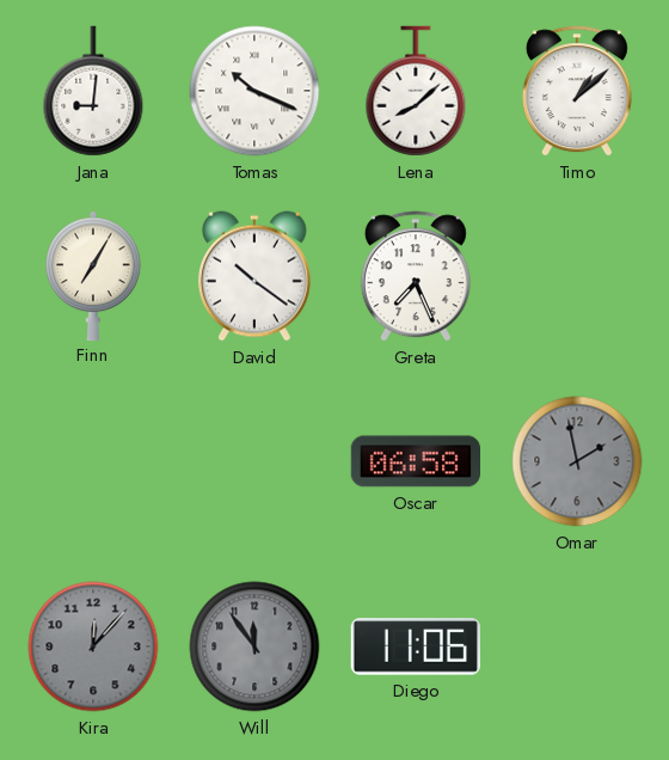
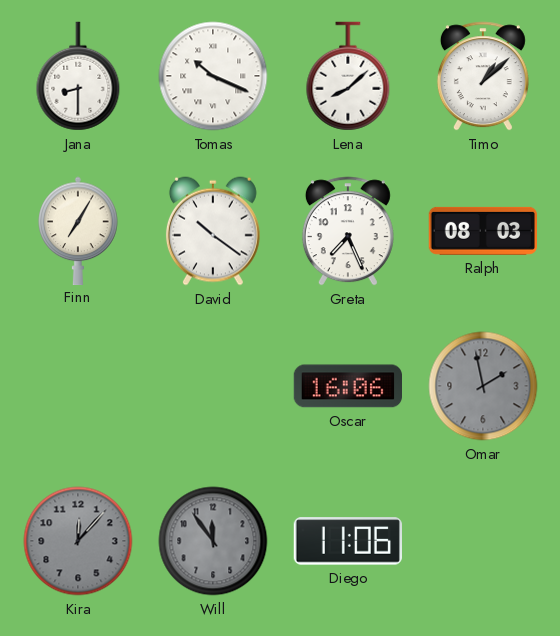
Jana: 9:01 -> 8:30 (78, 76)
Ralph: none -> 08:03 (482, 231)
Oscar: 06:58 -> 16:06 (347, 386)
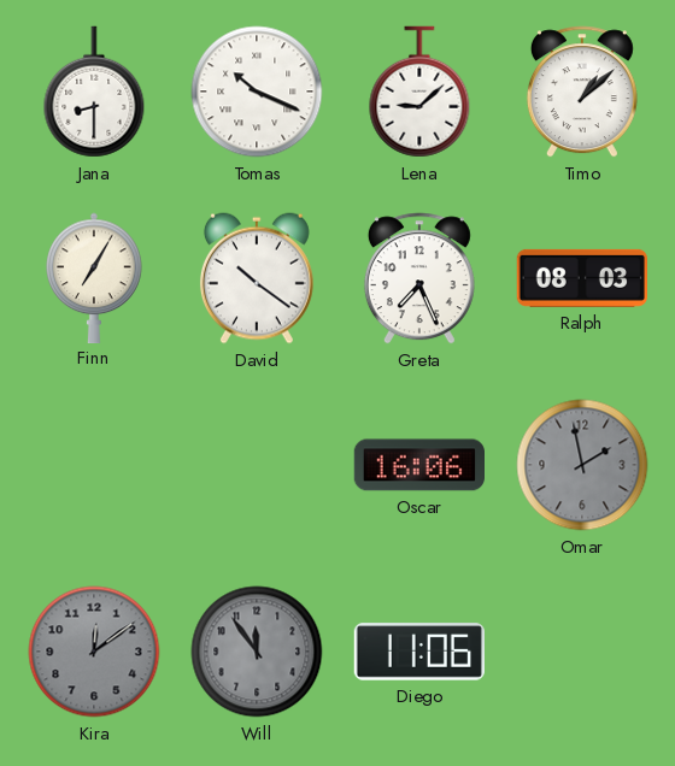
Lena: 8:08 -> 9:08 (419, 92)
Kira: 12:07 -> 12:09 (94, 652)
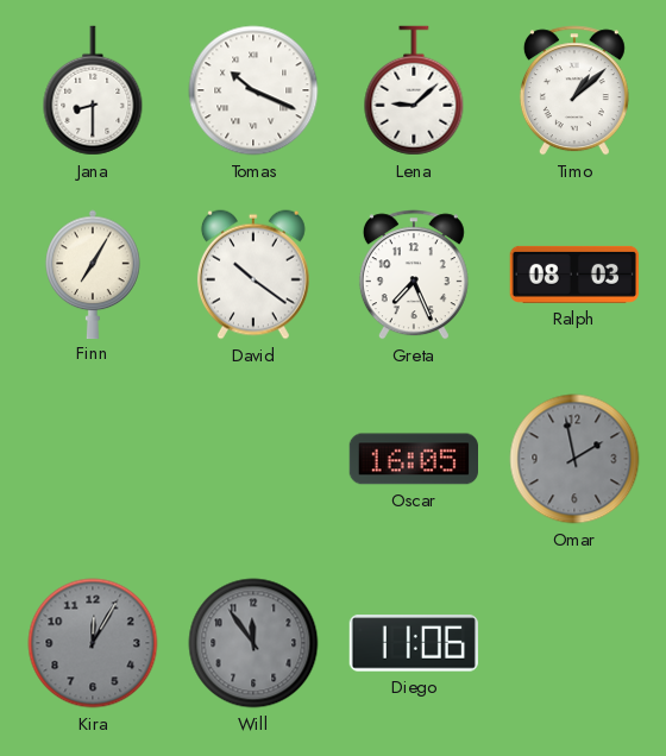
Oscar: 16:06 -> 16:05 (413, 459)
Kira: 12:09 -> 12:05 (93, 643)
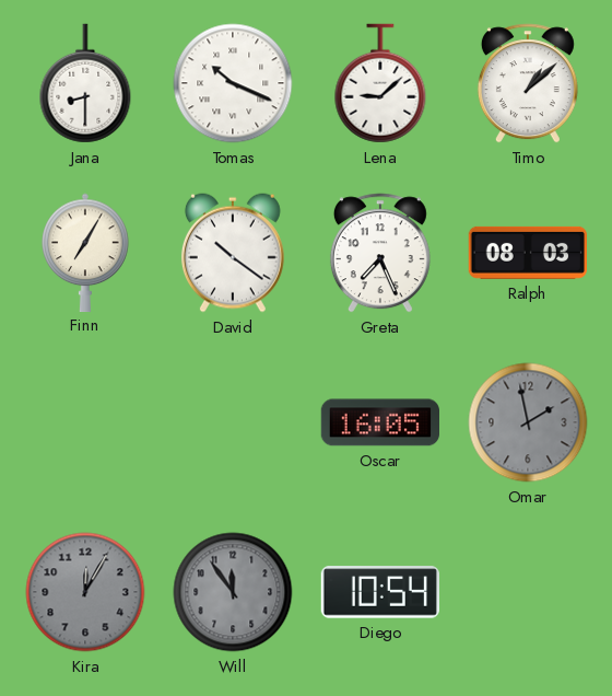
Diego: 11:06 -> 10:54 (379, 592)
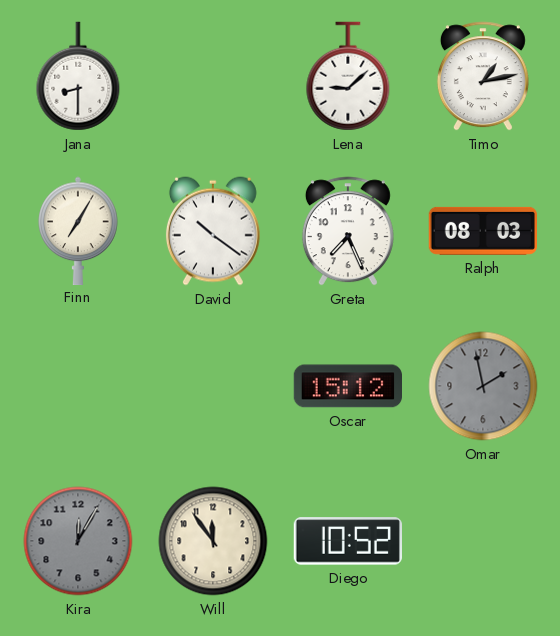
Tomas: 10:19 -> none (233, 83)
Timo: 1:08 -> 1:13 (483, 76)
Oscar: 16:05 -> 15:12 (347, 386)
Will dial: grey -> cream (213, 541)
Diego: 10:54 -> 10:52 (347, 541)
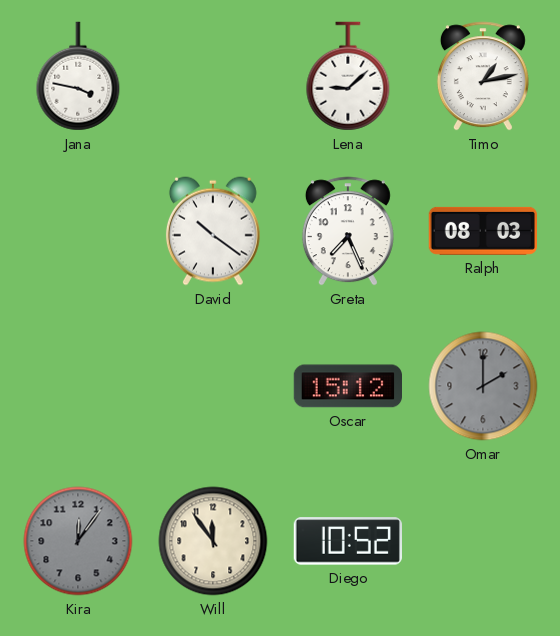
Jana: 8:30 -> 3:47 (78, 76)
Finn: 7:05 -> none (78, 230)
Omar: 1:58 -> 2:00 (483, 386)
Kira: 12:05 -> 12:06 (78, 541)
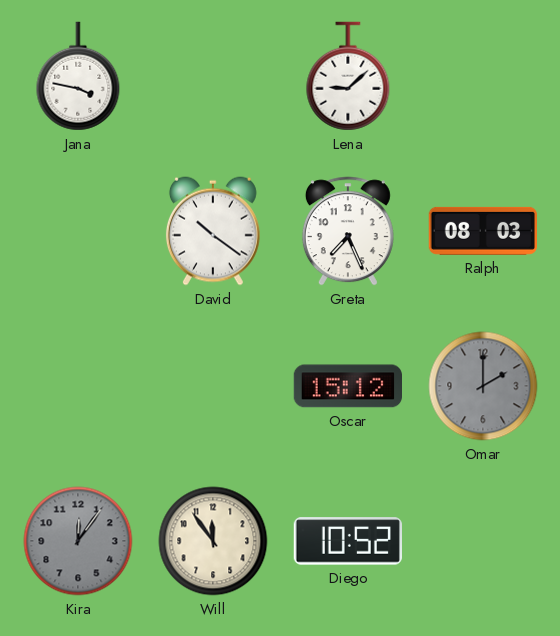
Timo: 1:13 -> none (483, 76)
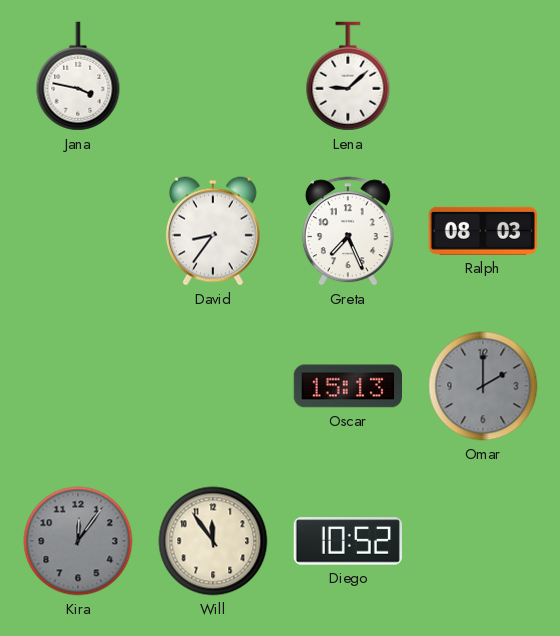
David: 10:21 -> 8:36 (213, 231)
Oscar: 15:12 -> 15:13 (347, 386)
